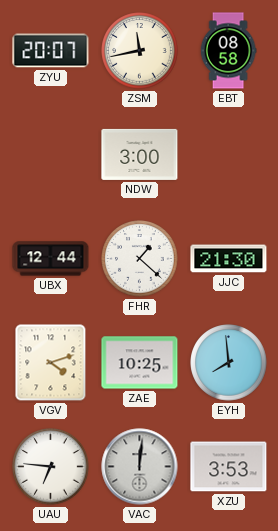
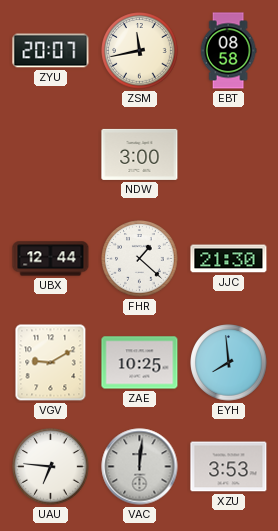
VGV: 4:12 -> 9:10 (51, 363)
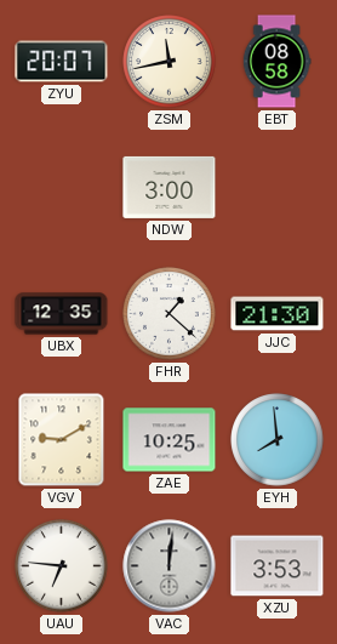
UBX: 12:44 -> 12:35 (62, 314)
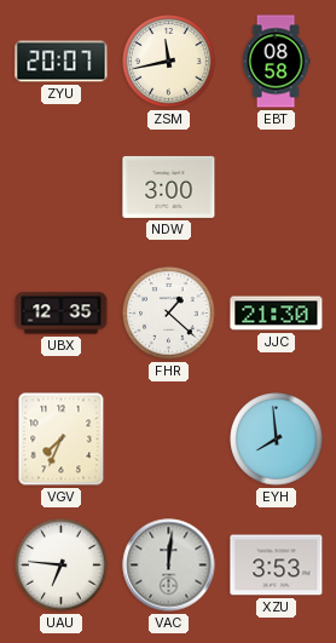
VGV: 9:10 -> 7:34 (62, 440)
ZAE: 10:25 -> none (170, 440)
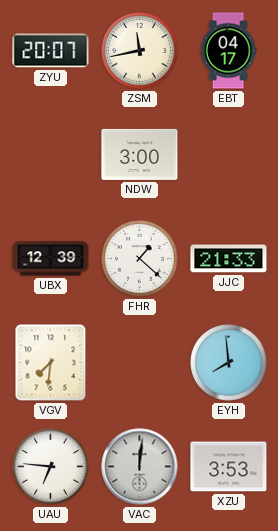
EBT: 08:58 -> 04:17 (228, 51)
UBX: 12:35 -> 12:39 (51, 259)
JJC: 21:30 -> 21:33 (229, 259)
VGV: 7:34 -> 7:31 (51, 363)
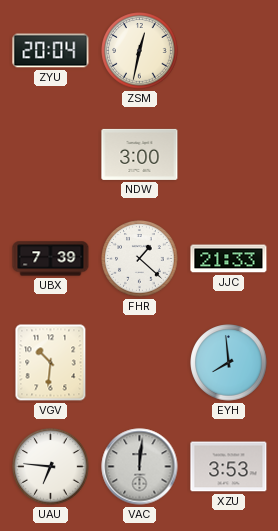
ZYU: 20:07 -> 20:04 (51, 51)
ZSM: 11:43 -> 12:32 (140, 51)
EBT: 04:17 -> none (228, 51)
UBX: 12:39 -> 7:39 (51, 259)
VGV: 7:31 -> 10:31 (51, 363)
